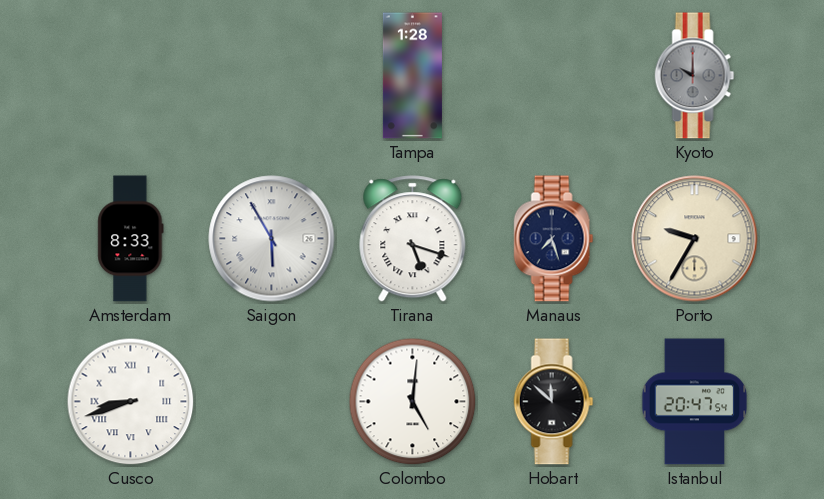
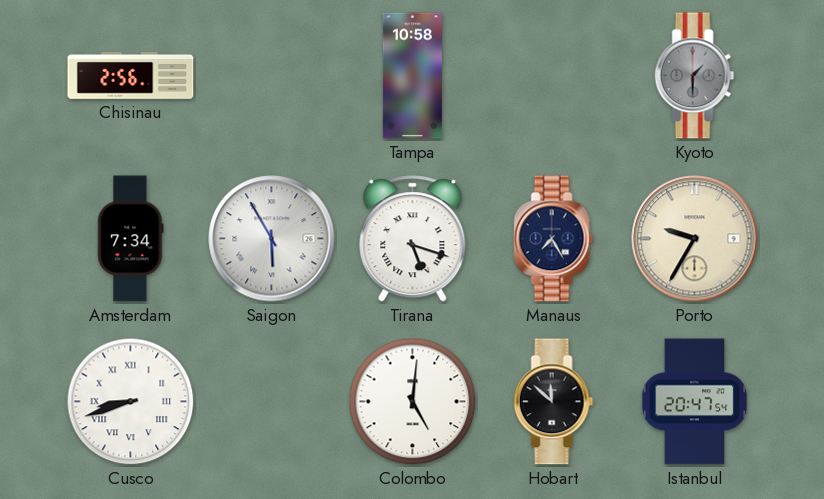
Chisinau: none -> 2:56 (131, 75)
Tampa: 1:28 -> 10:58 (412, 76)
Kyoto: 10:00 -> 1:30 (695, 76)
Amsterdam: 8:33 -> 7:34 (131, 239)
Manaus: 7:27 -> 7:25 (554, 239)
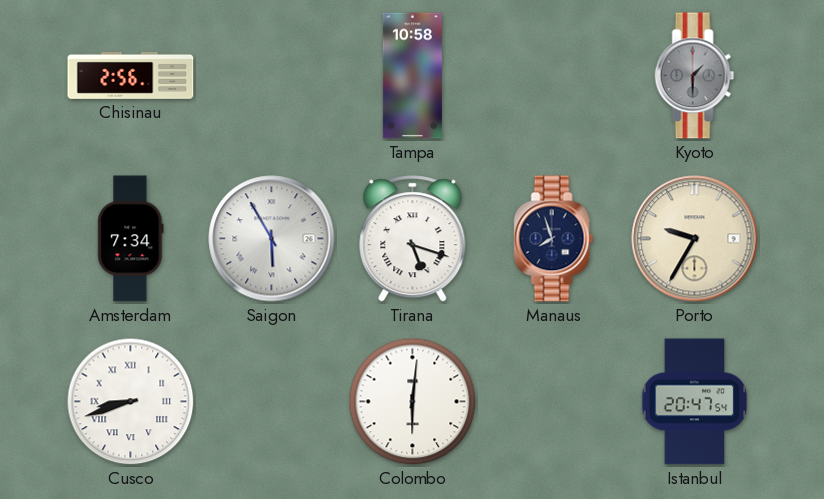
Manaus: 7:25 -> 7:57 (554, 239)
Colombo: 5:01 -> 6:01 (413, 402)
Hobart: 11:52 -> none (554, 402)
